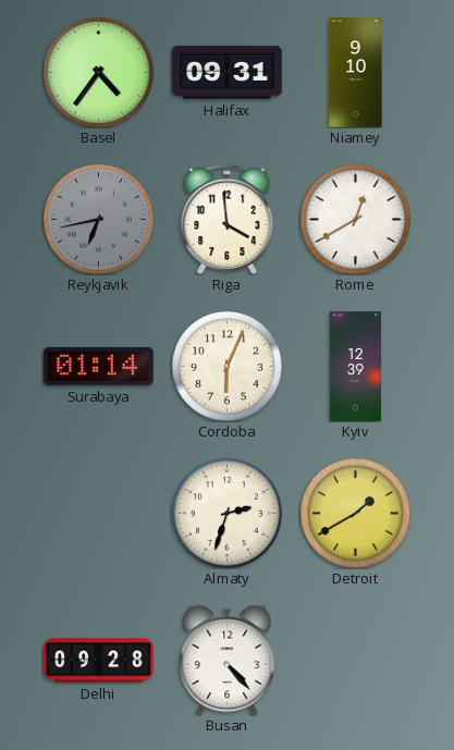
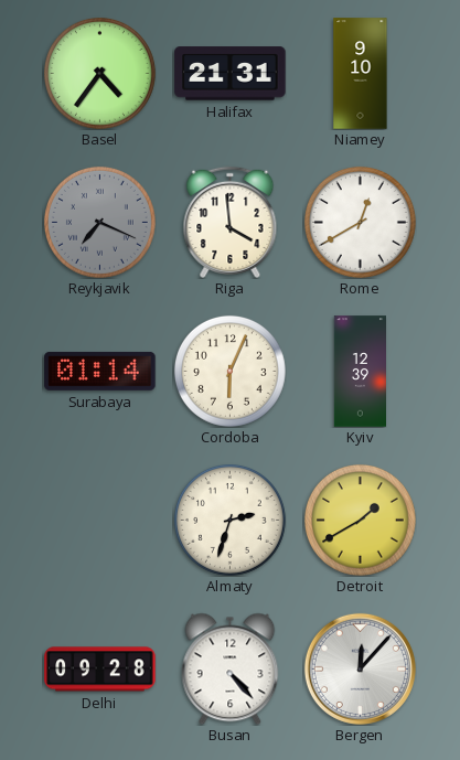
Halifax: 09:31 -> 21:31 (231, 74)
Reykjavik: 6:43 -> 7:19 (99, 222)
Bergen: none -> 12:07 (360, 668)
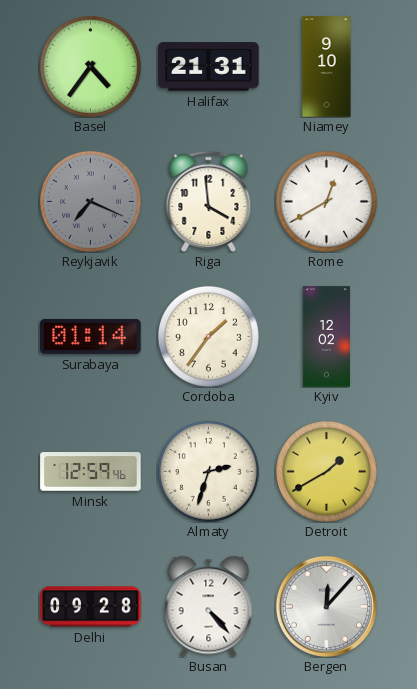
Cordoba: 6:04 -> 1:36 (208, 336)
Kyiv: 12:39 -> 12:02 (326, 337)
Minsk: none -> 12:59 (91, 472)
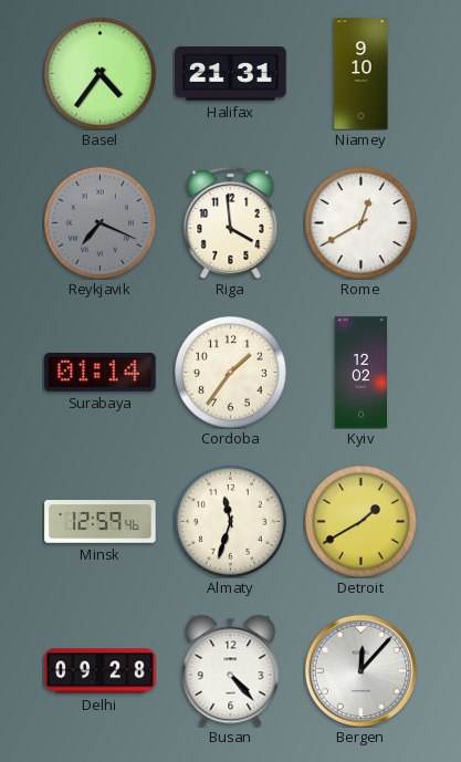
Almaty: 2:33 -> 11:33 (230, 521)
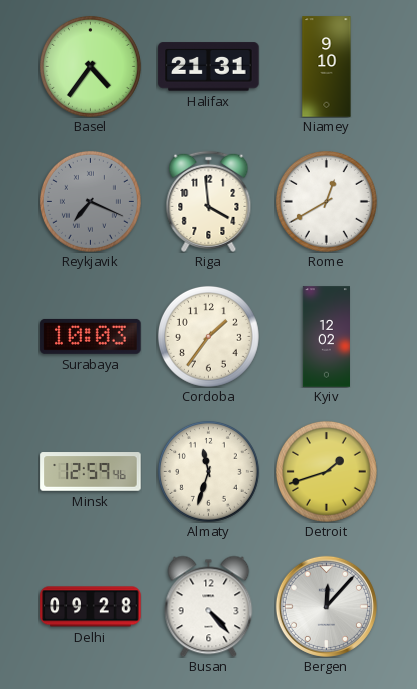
Surabaya: 01:14 -> 10:03 (91, 336)
Detroit: 1:40 -> 1:42 (326, 471)
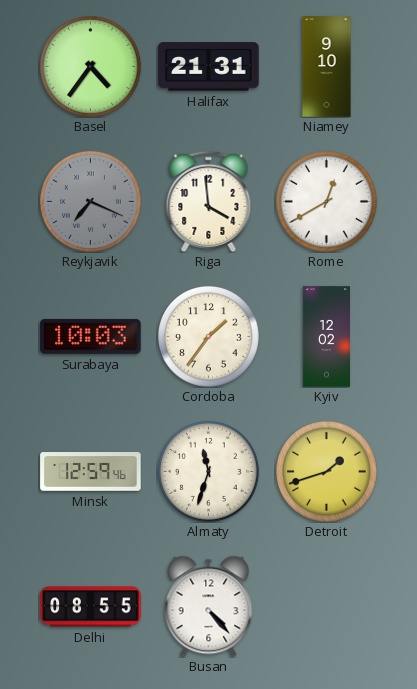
Delhi: 09:28 -> 08:55 (91, 607)
Bergen: 12:07 -> none (326, 606)
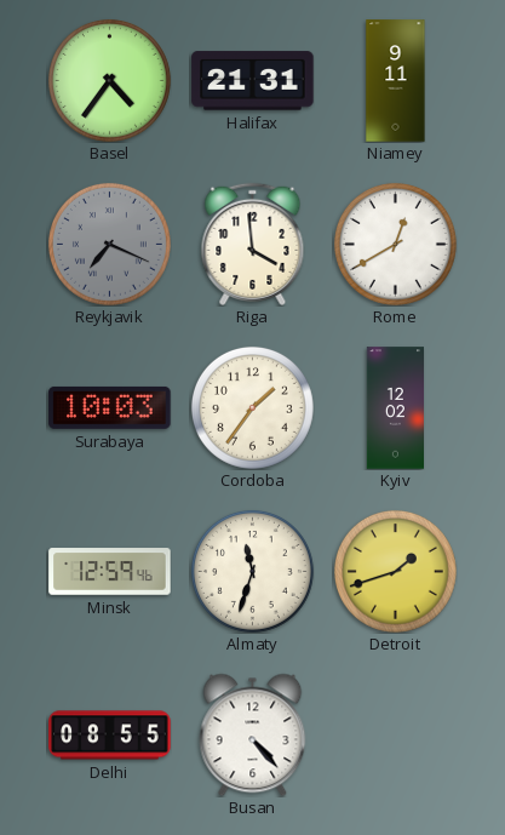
Niamey: 9:10 -> 9:11 (396, 81)
